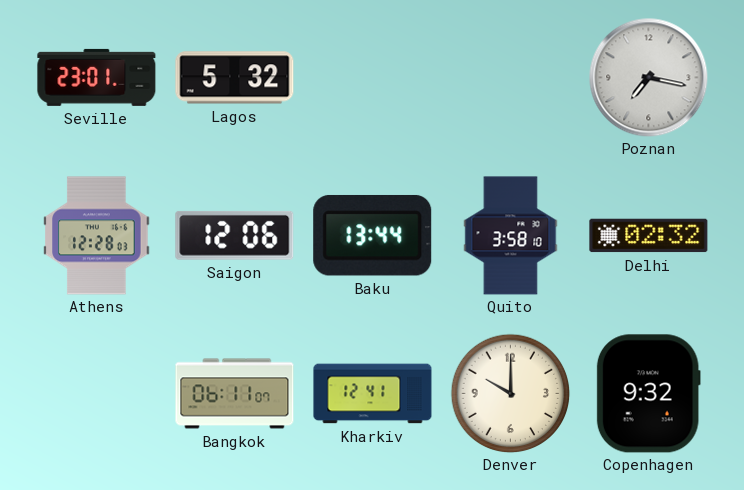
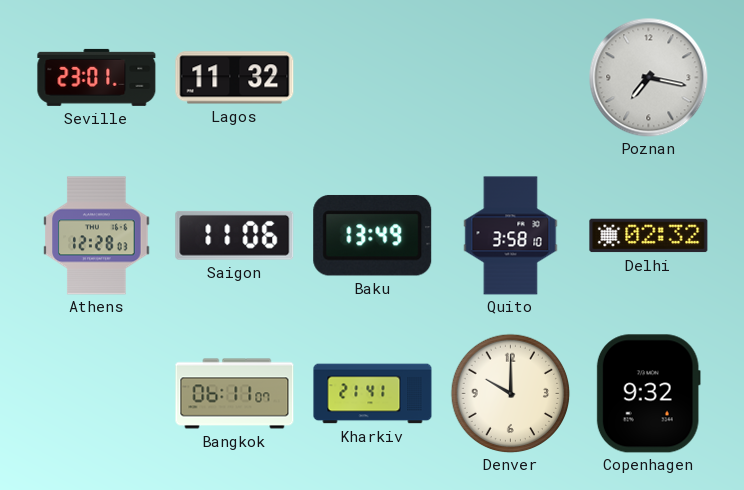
Lagos: 5:32 -> 11:32 (235, 78)
Saigon: 12:06 -> 11:06 (235, 235)
Baku: 13:44 -> 13:49 (373, 235)
Kharkiv: 12:41 -> 21:41 (373, 394)
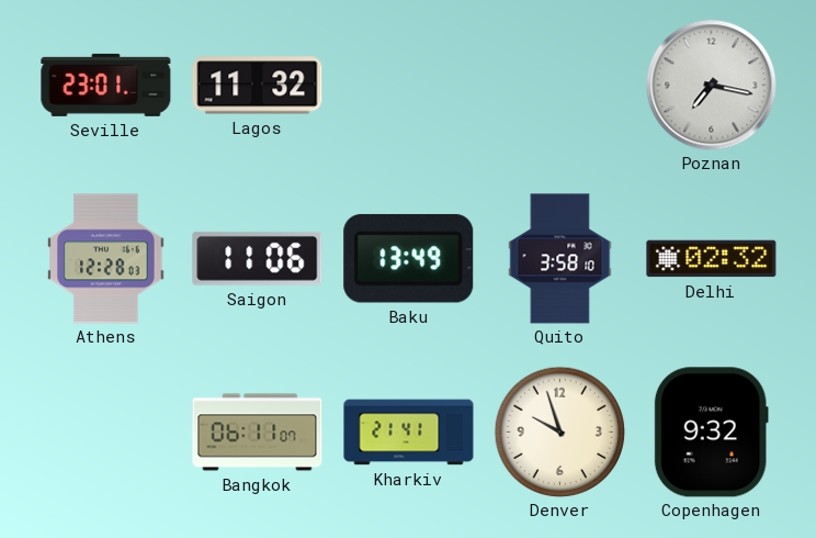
Denver: 10:00 -> 9:57 (559, 431)
